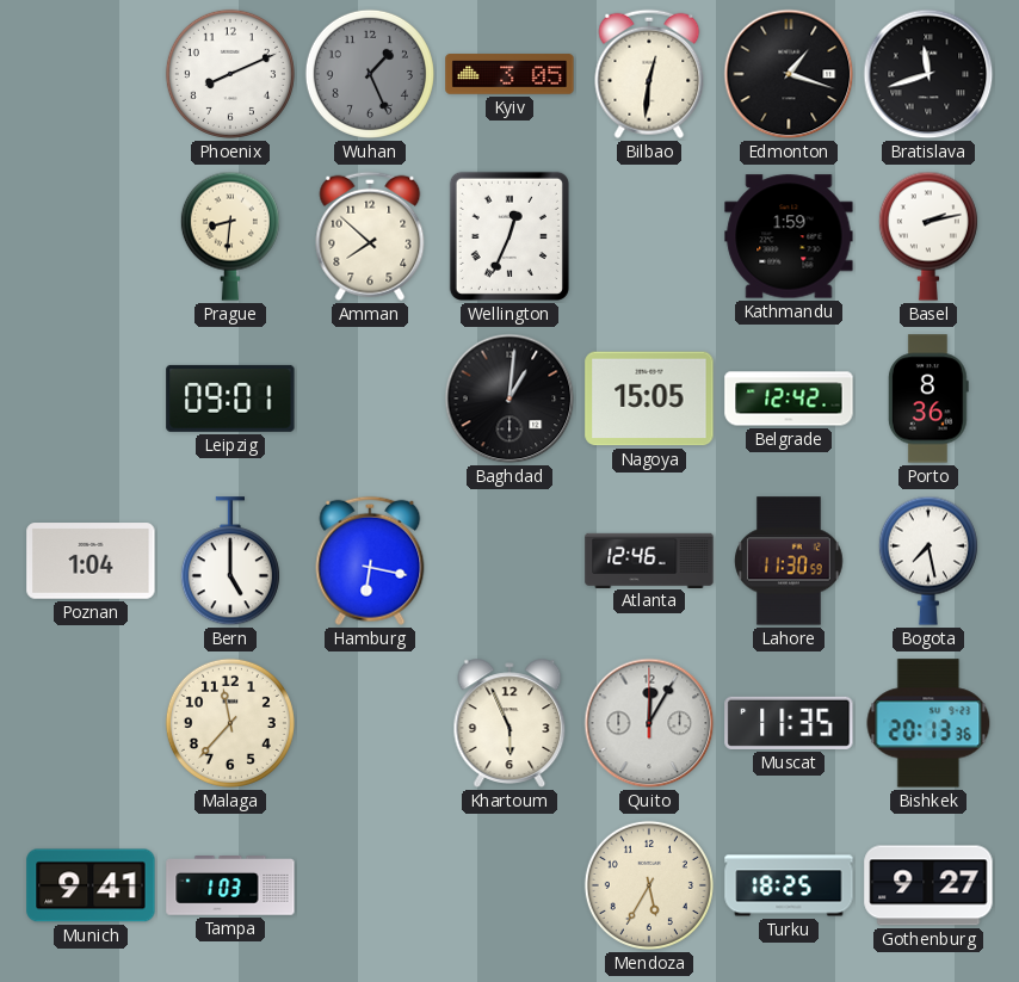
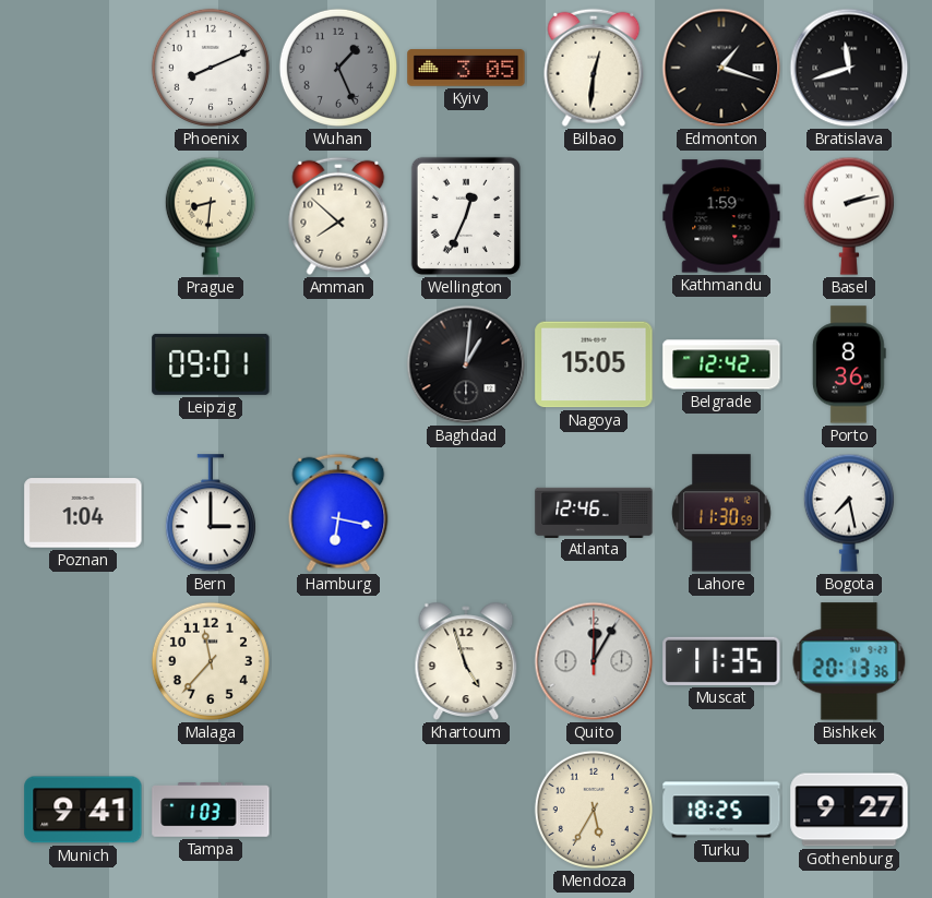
Bern: 5:00 -> 3:00 (211, 514)
Khartoum: 5:56 -> 4:57 (466, 661)
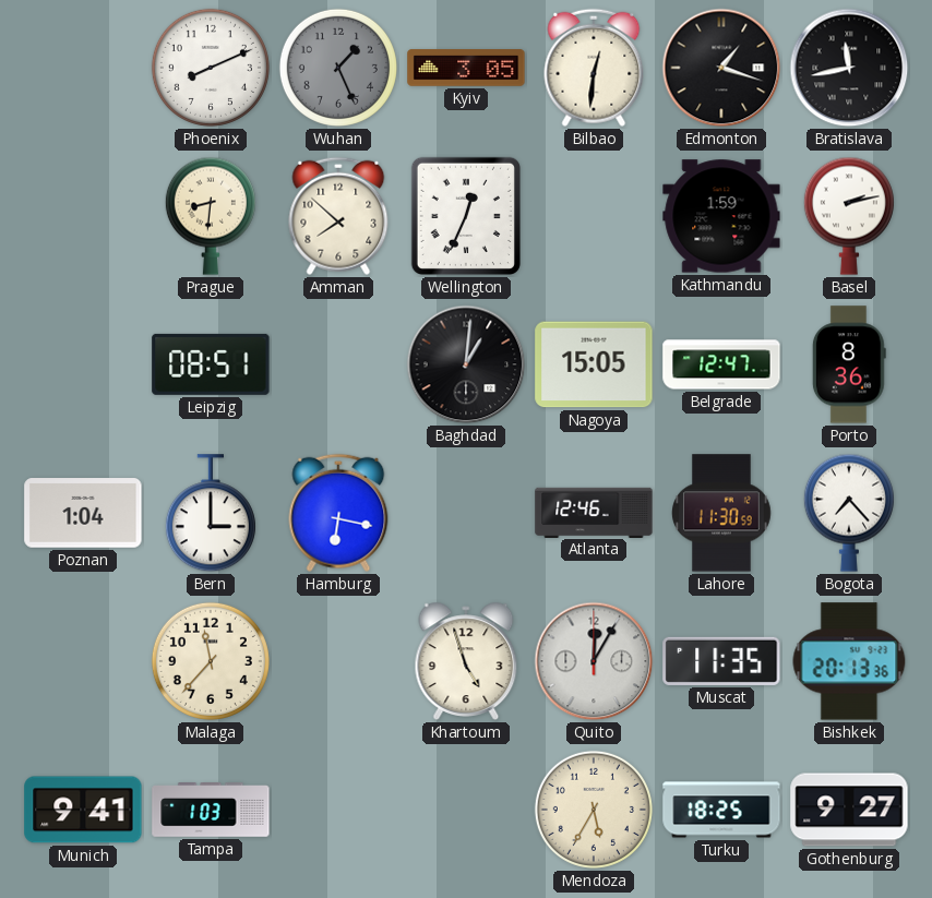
Bratislava: 11:42 -> 11:43 (849, 68)
Leipzig: 09:01 -> 08:51 (211, 364)
Belgrade: 12:42 -> 12:47 (721, 364)
Bogota: 7:28 -> 7:23 (849, 513)
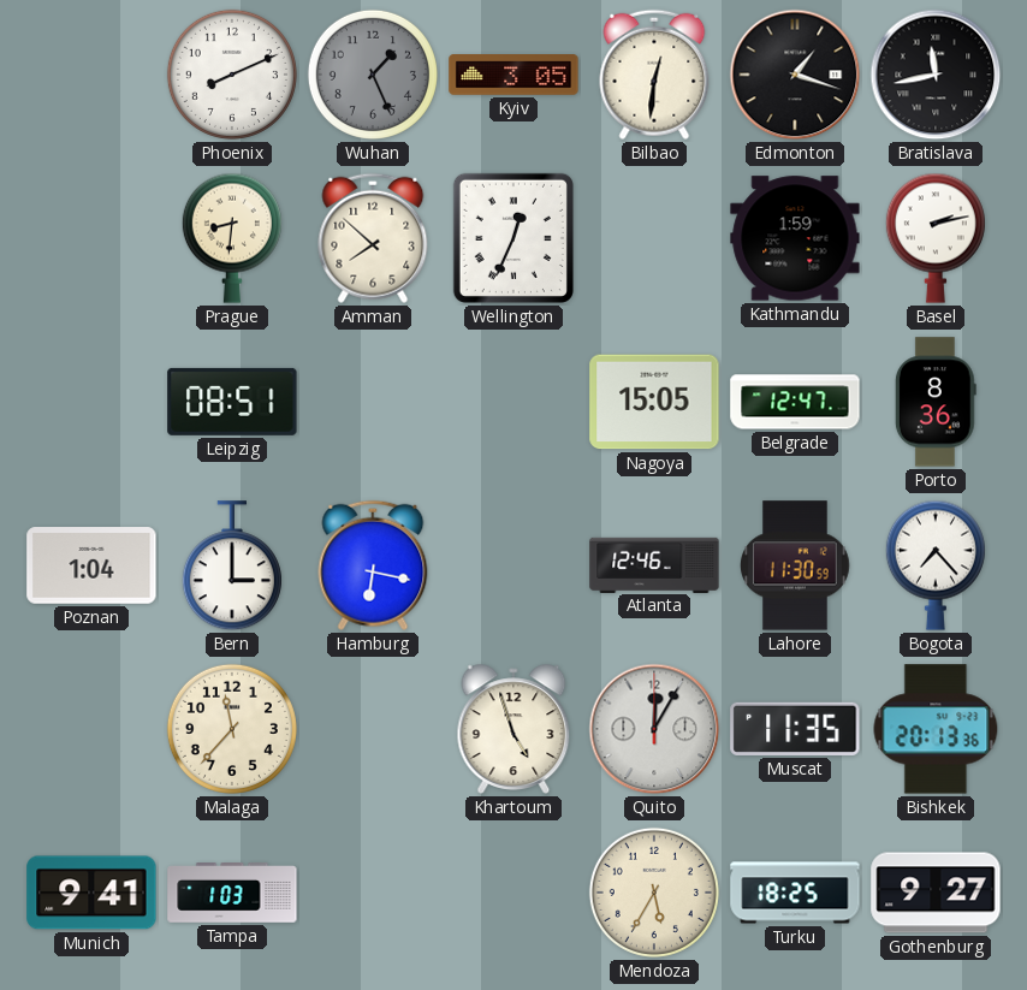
Baghdad: 1:01 -> none (466, 364)
